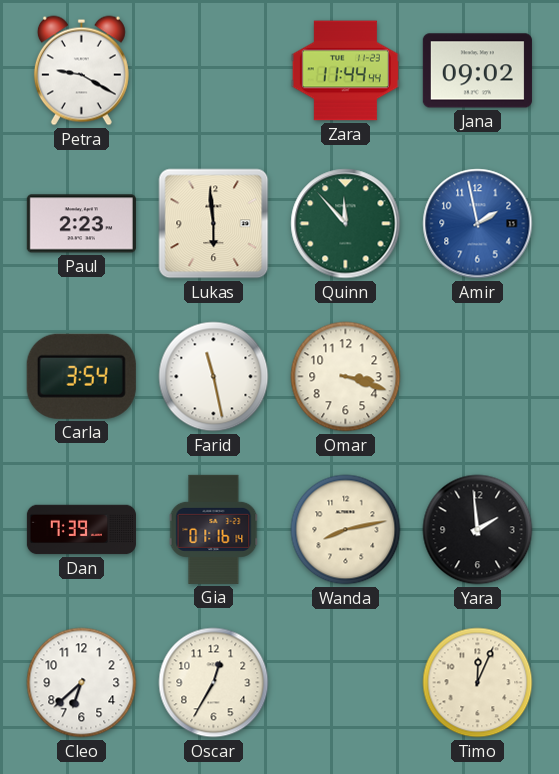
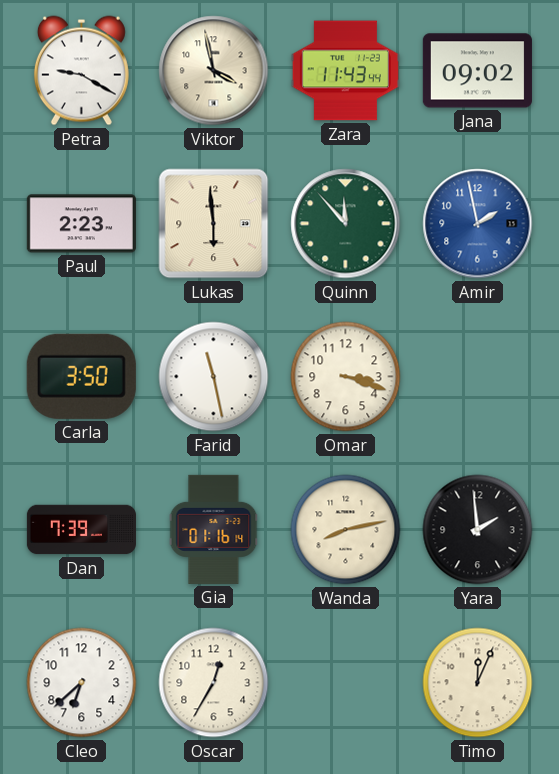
Viktor: none -> 3:58 (214, 71)
Zara: 11:44 -> 11:43 (345, 71)
Carla: 3:54 -> 3:50 (81, 376)
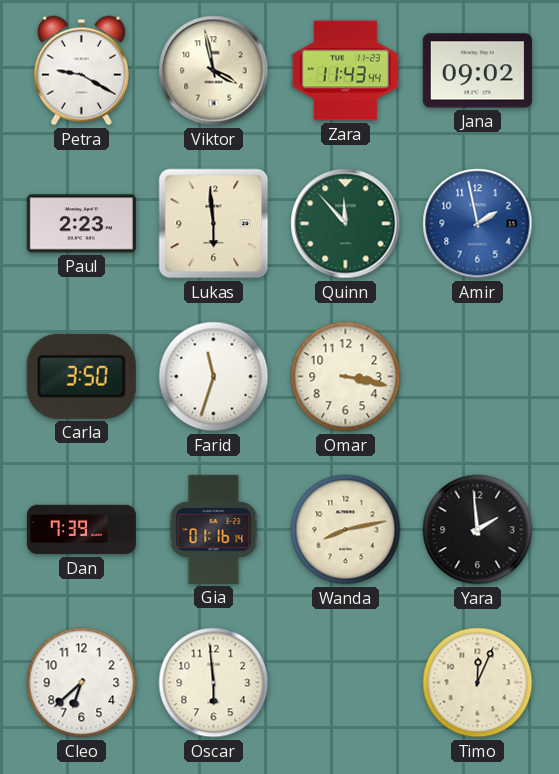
Farid: 11:28 -> 11:33 (214, 377)
Omar: 3:18 -> 3:17 (346, 377)
Oscar: 12:35 -> 5:59 (214, 683)
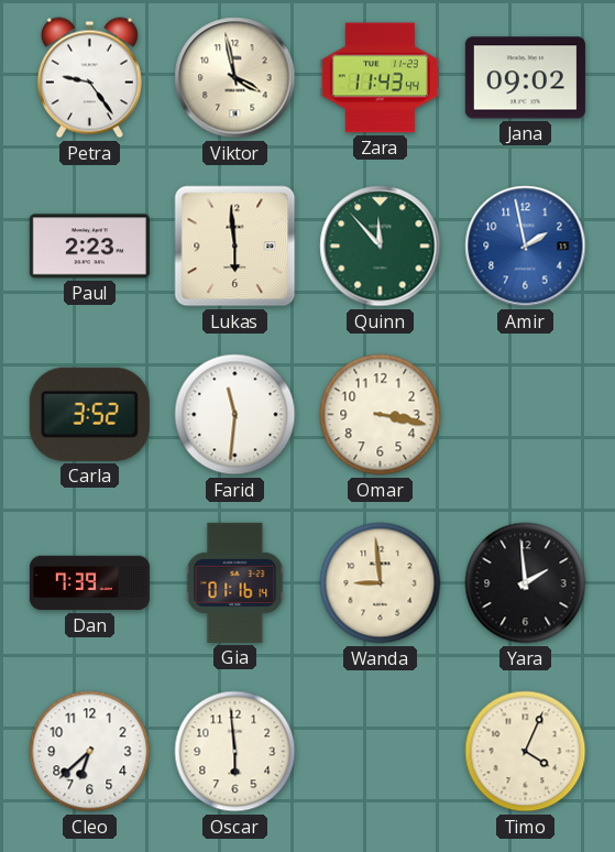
Petra: 9:20 -> 9:24 (89, 78)
Carla: 3:50 -> 3:52 (89, 414)
Farid: 11:33 -> 11:31 (235, 415)
Wanda: 8:13 -> 8:59 (381, 583)
Timo: 12:04 -> 4:04 (526, 752)
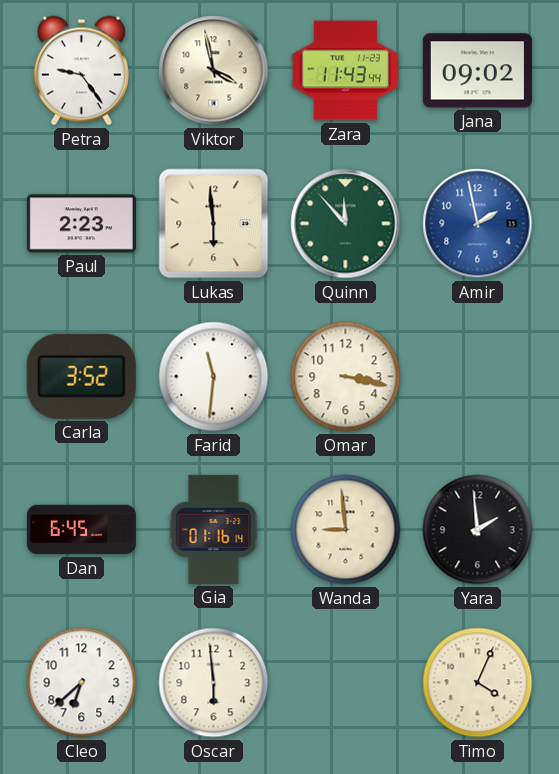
Dan: 7:39 -> 6:45 (81, 530)
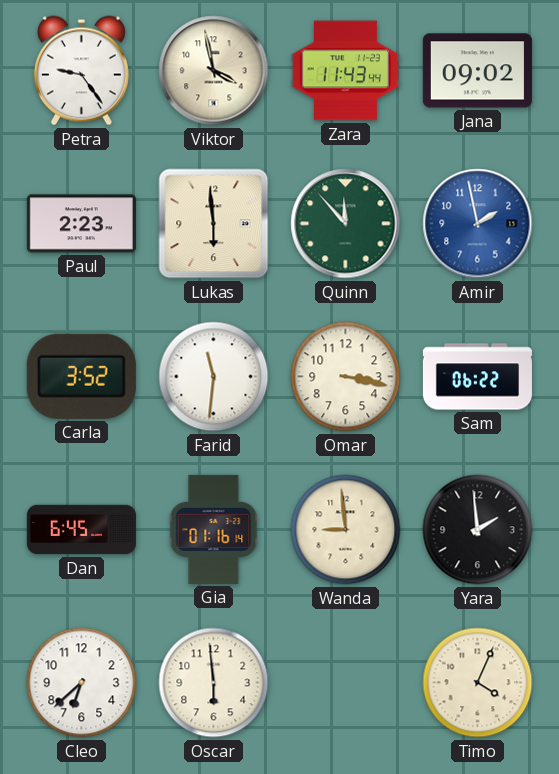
Sam: none -> 06:22 (477, 377)
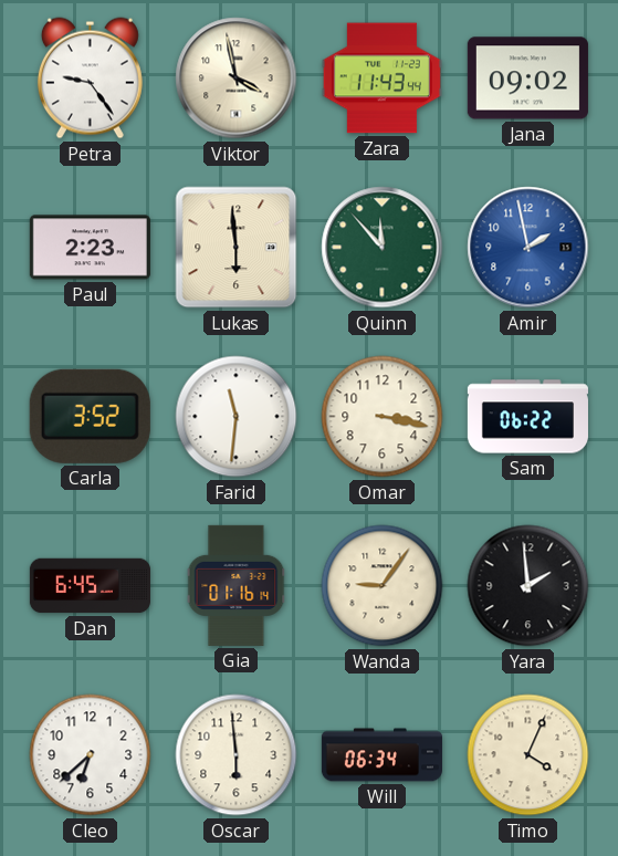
Wanda: 8:59 -> 9:06 (383, 586)
Will: none -> 06:34 (381, 755)
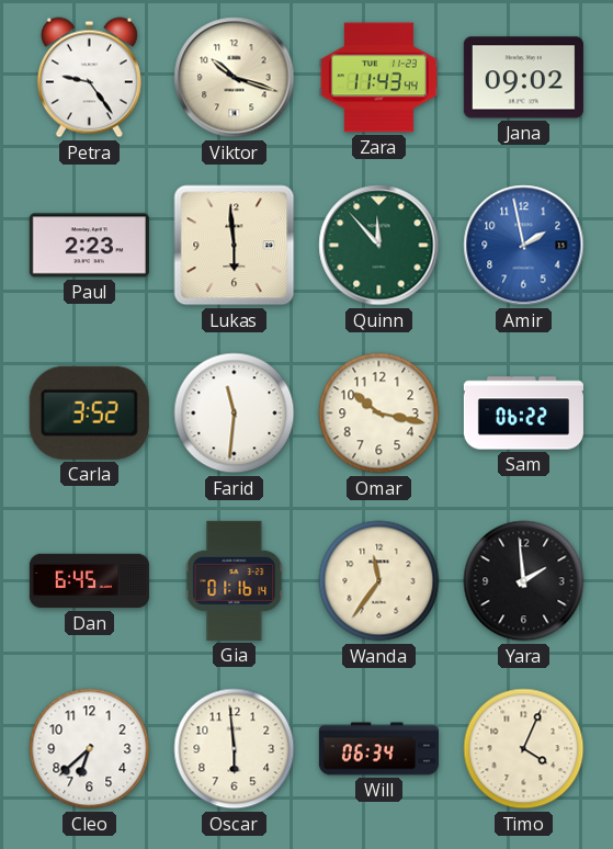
Viktor: 3:58 -> 10:18 (235, 78)
Omar: 3:17 -> 10:17 (379, 414)
Wanda: 9:06 -> 11:36 (379, 581)
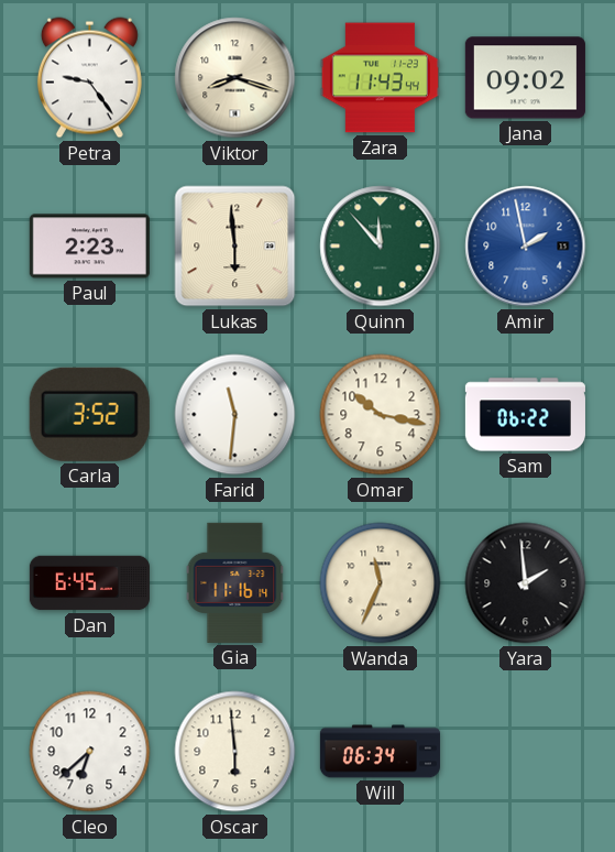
Viktor: 10:18 -> 8:18 (235, 78)
Gia: 01:16 -> 11:16 (235, 582)
Wanda: 11:36 -> 11:34 (381, 583)
Timo: 4:04 -> none (524, 749)
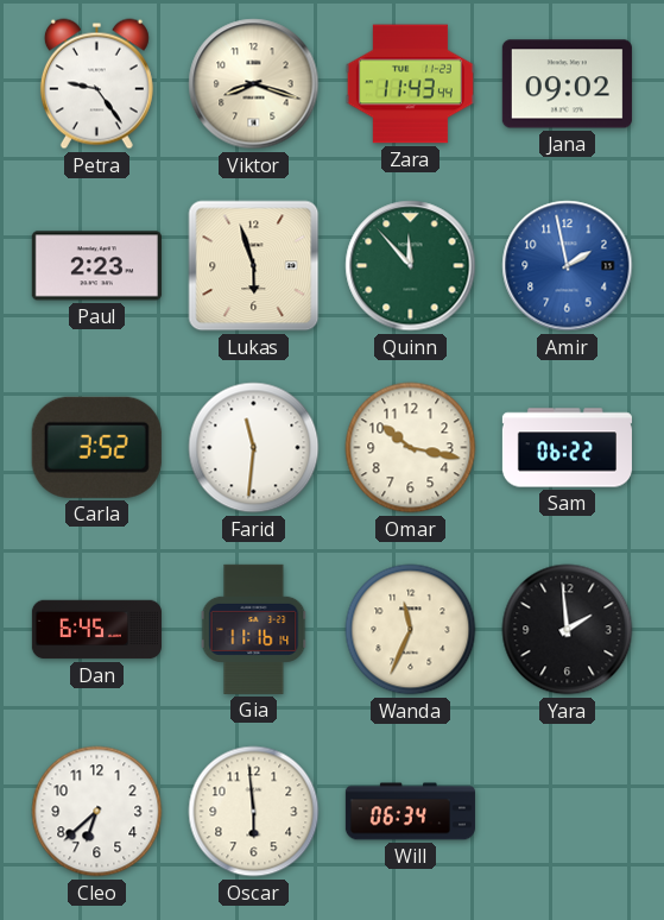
Lukas: 5:59 -> 5:57 (254, 266)
